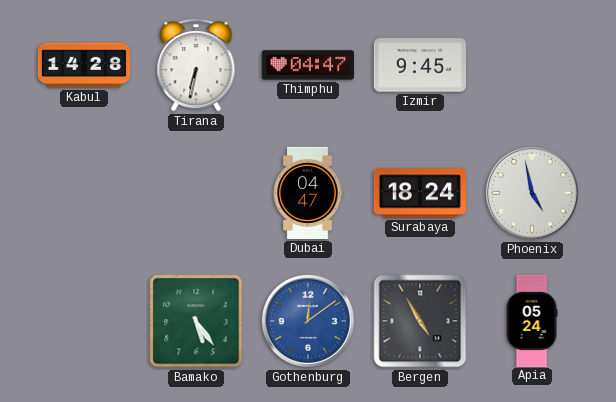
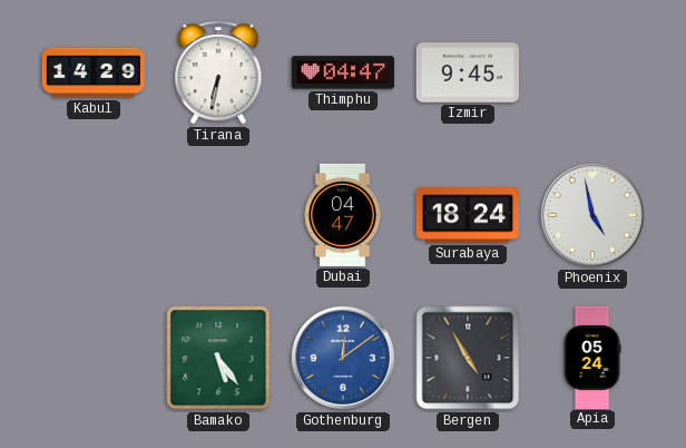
Kabul: 14:28 -> 14:29 (92, 72)
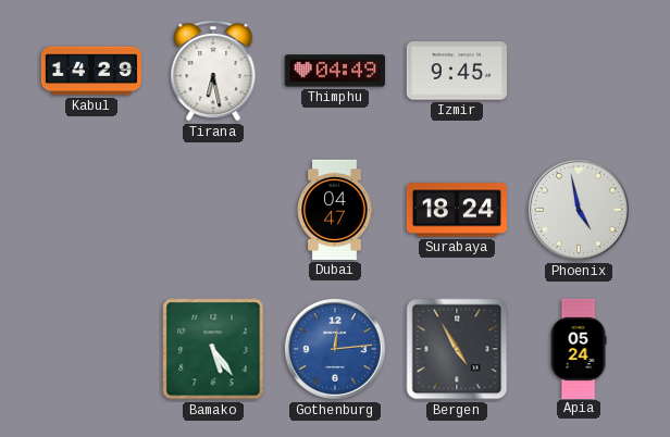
Tirana: 6:32 -> 6:28 (213, 71)
Thimphu: 04:47 -> 04:49 (335, 71)
Gothenburg: 12:09 -> 12:14 (335, 349)
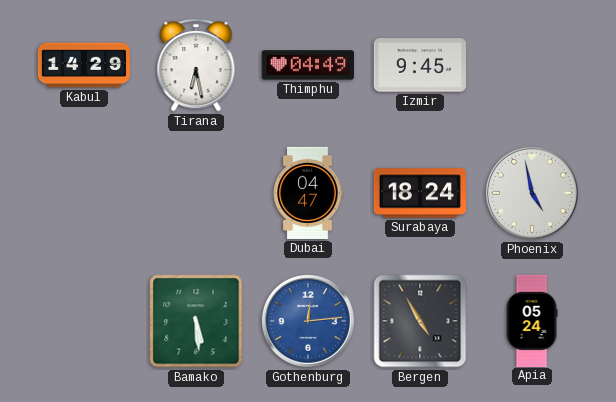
Bamako: 5:24 -> 5:29 (196, 321)
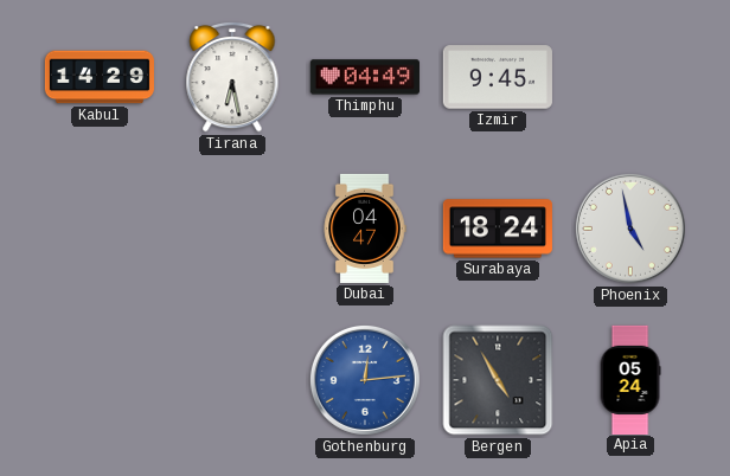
Bamako: 5:29 -> none (196, 321)
